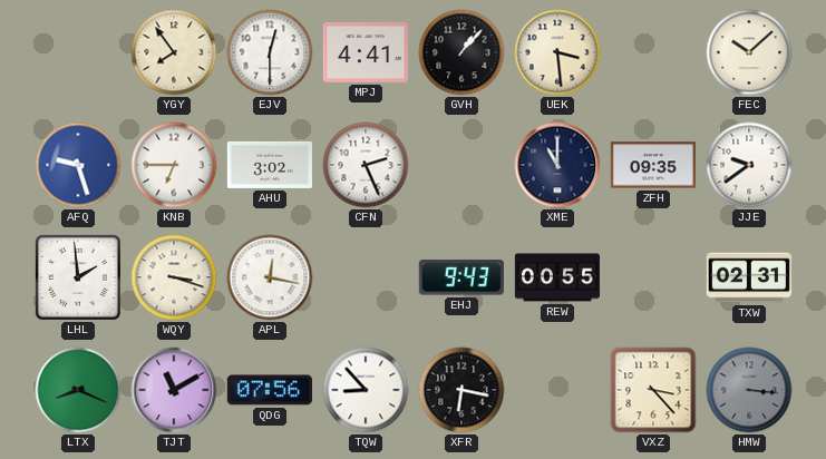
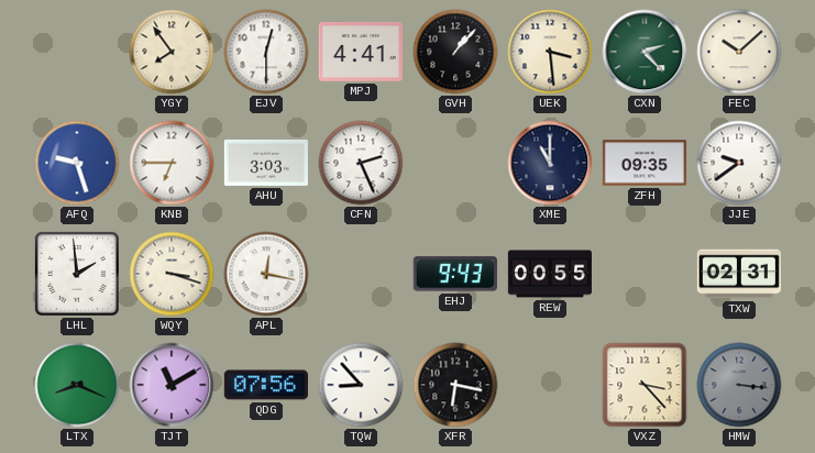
CXN: none -> 2:23 (645, 52)
AHU: 3:02 -> 3:03 (266, 163)
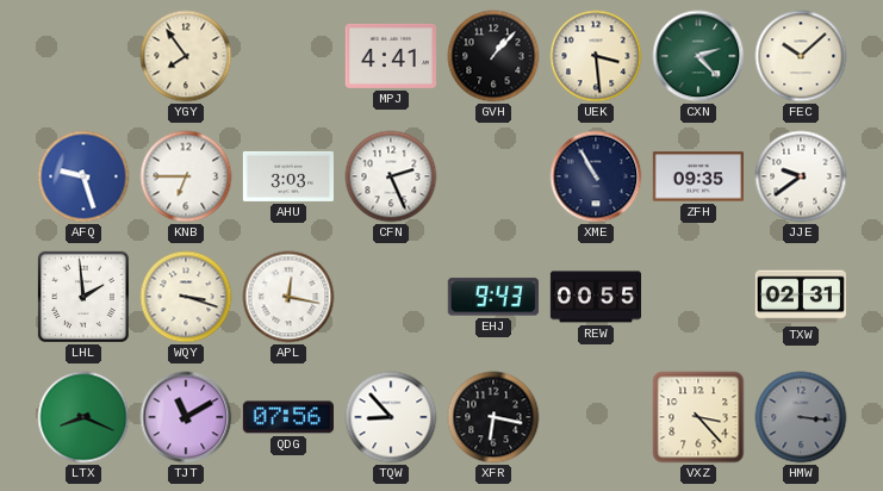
EJV: 12:30 -> none (266, 52)
XME: 11:00 -> 10:55 (596, 176)
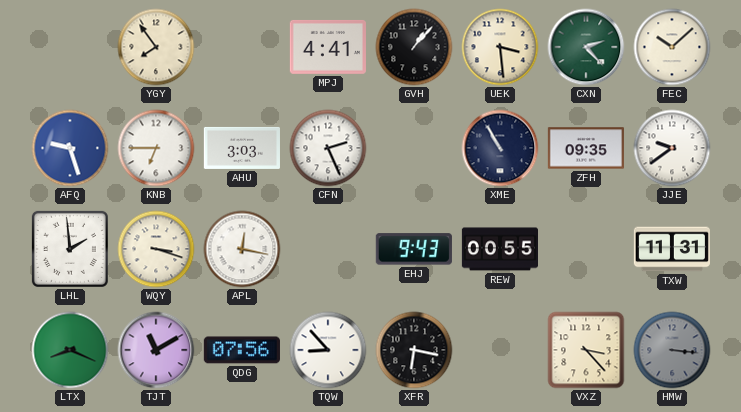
TXW: 02:31 -> 11:31 (672, 249)
